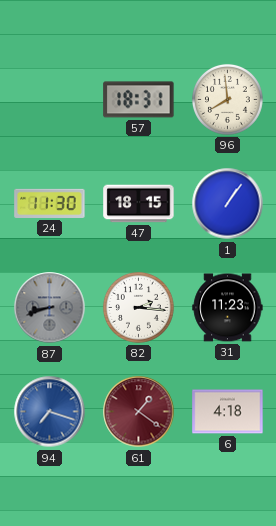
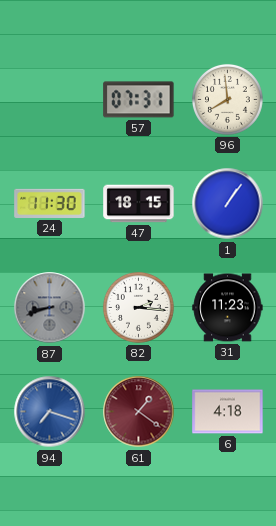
57: 18:31 -> 07:31 (139, 100)
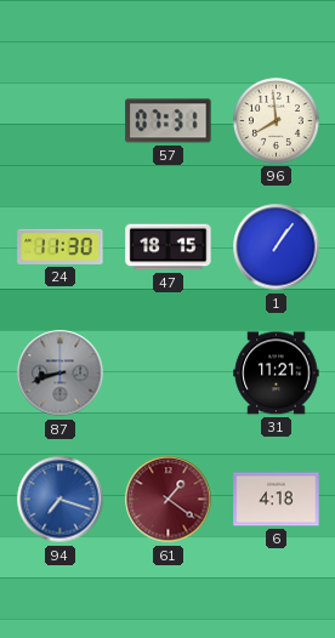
82: 2:16 -> none (138, 307)
31: 11:23 -> 11:21 (277, 374)
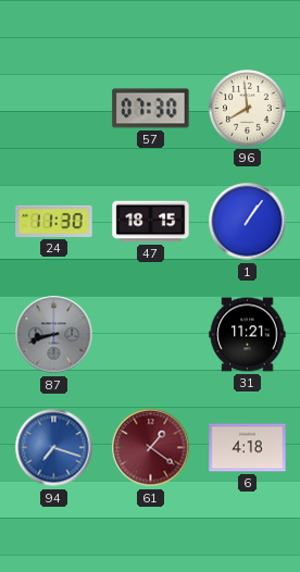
57: 07:31 -> 07:30 (151, 109)
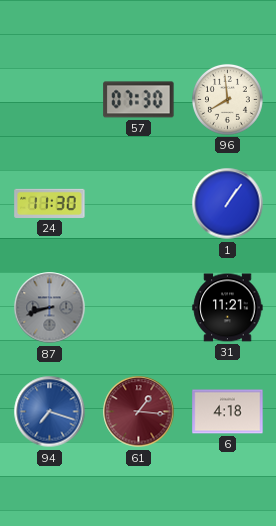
47: 18:15 -> none (151, 222)
61: 1:21 -> 1:16 (139, 412)
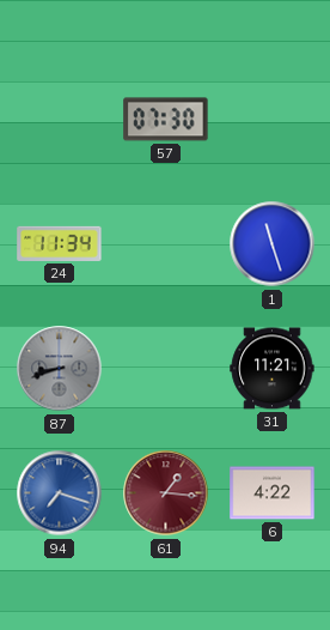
96: 7:59 -> none (227, 99)
24: 11:30 -> 11:34 (60, 243)
1: 1:06 -> 11:27 (273, 244)
6: 4:18 -> 4:22 (273, 493)
